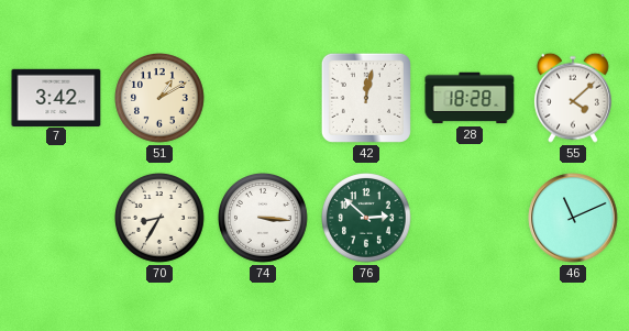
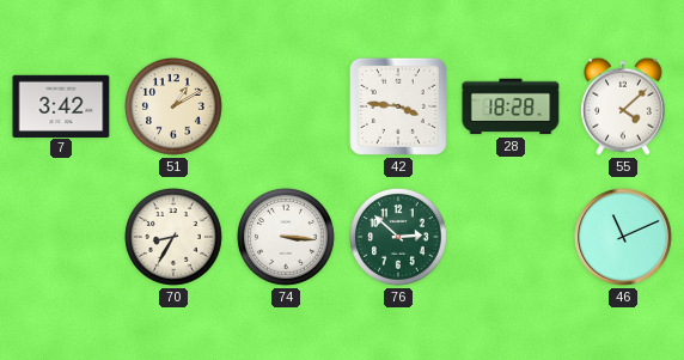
42: 12:02 -> 3:46 (398, 106)
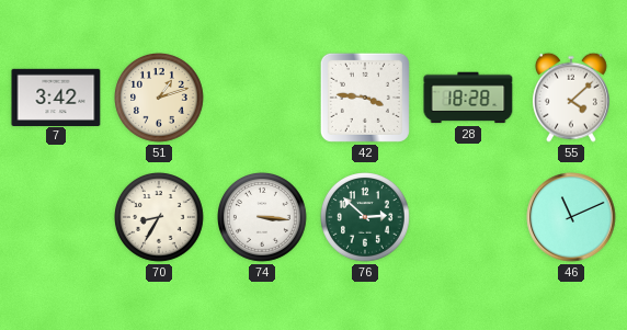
51: 1:10 -> 1:12 (160, 99)
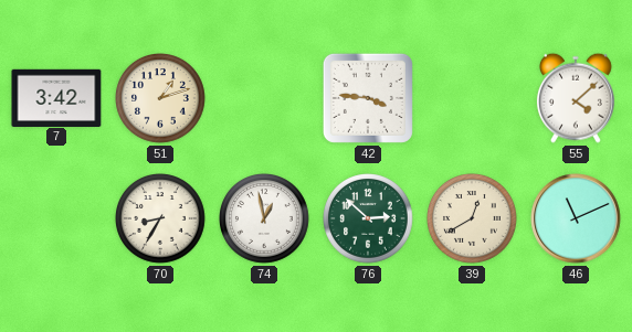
28: 18:28 -> none (468, 98)
74: 3:16 -> 12:58 (265, 219)
39: none -> 12:40 (473, 219)
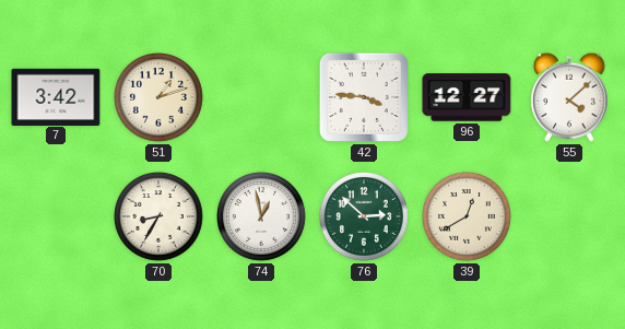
96: none -> 12:27 (467, 97)
46: 11:11 -> none (576, 218)
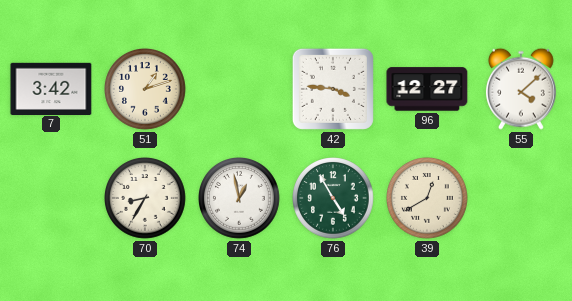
76: 2:52 -> 4:55 (334, 199)
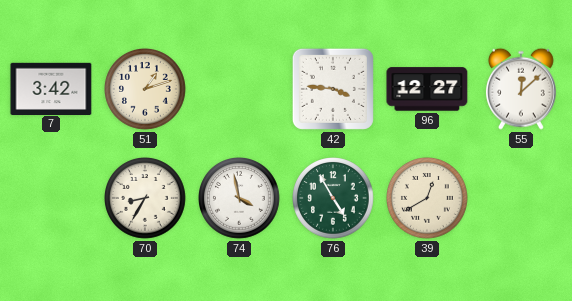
55: 4:08 -> 12:08 (521, 89)
74: 12:58 -> 3:58 (240, 199)
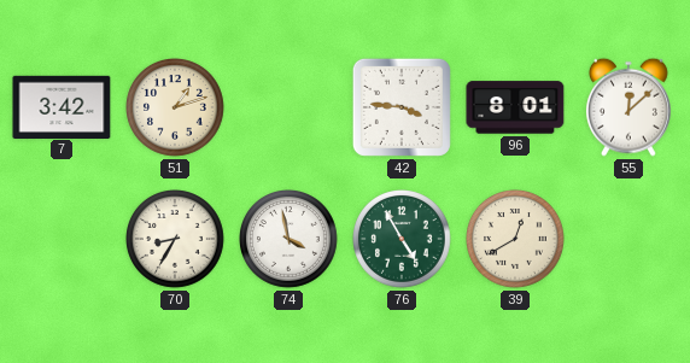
96: 12:27 -> 8:01 (515, 107)
